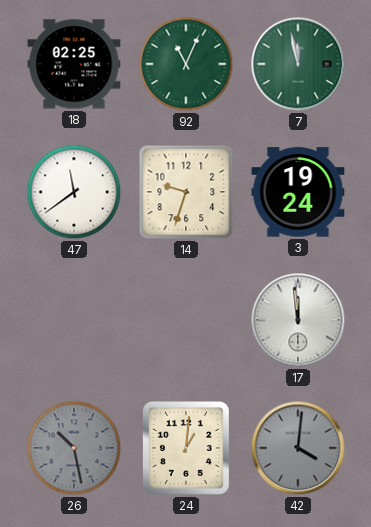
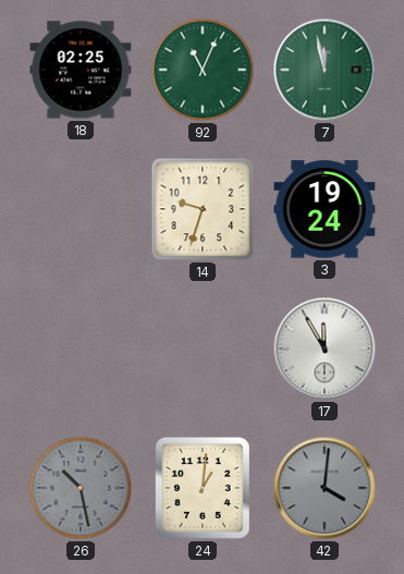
47: 11:39 -> none (74, 192)
17: 11:59 -> 11:55 (325, 349)
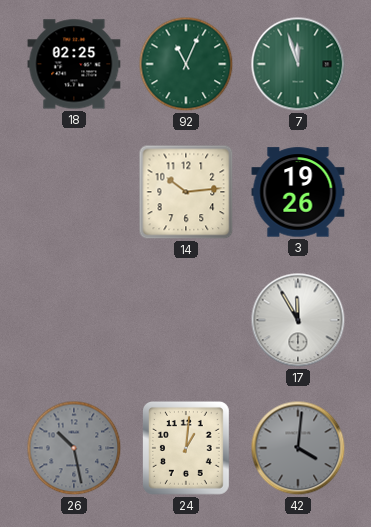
7: 11:58 -> 11:57 (298, 64)
14: 9:33 -> 10:14 (186, 192)
3: 19:24 -> 19:26 (298, 192)
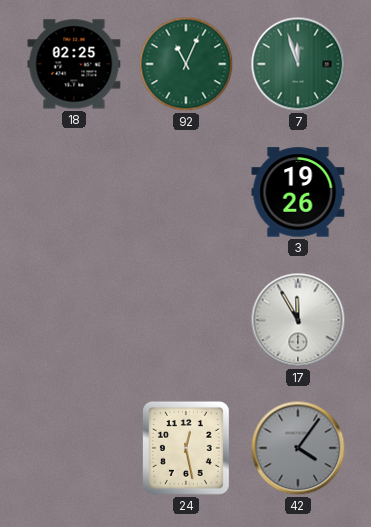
14: 10:14 -> none (186, 192)
26: 10:28 -> none (74, 448)
24: 1:01 -> 12:28 (186, 448)
42: 4:01 -> 4:06 (298, 448)
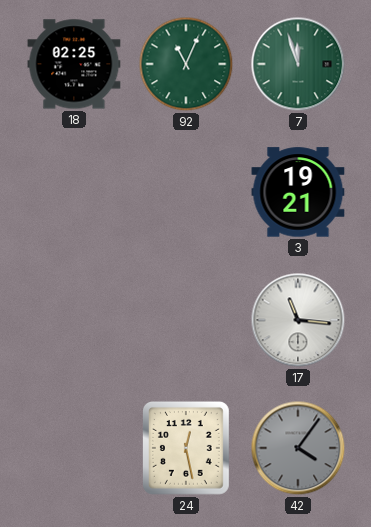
3: 19:26 -> 19:21 (298, 192)
17: 11:55 -> 11:16 (298, 320)
